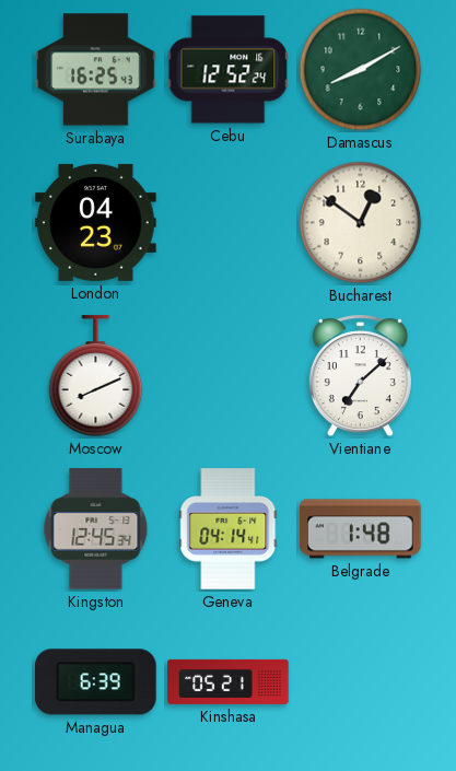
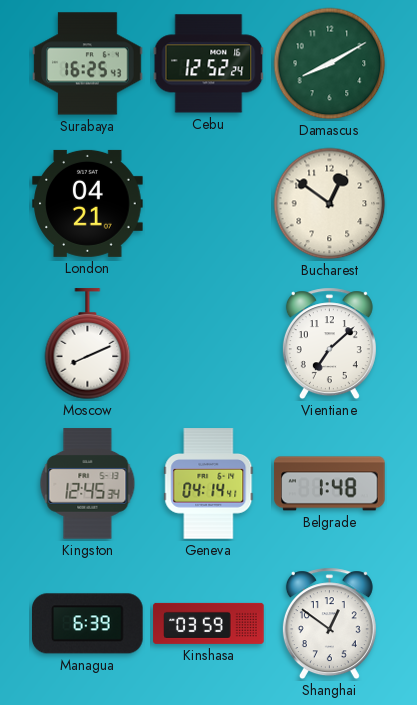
London: 04:23 -> 04:21 (88, 203)
Kinshasa: 05:21 -> 03:59 (209, 623)
Shanghai: none -> 12:51 (329, 624)
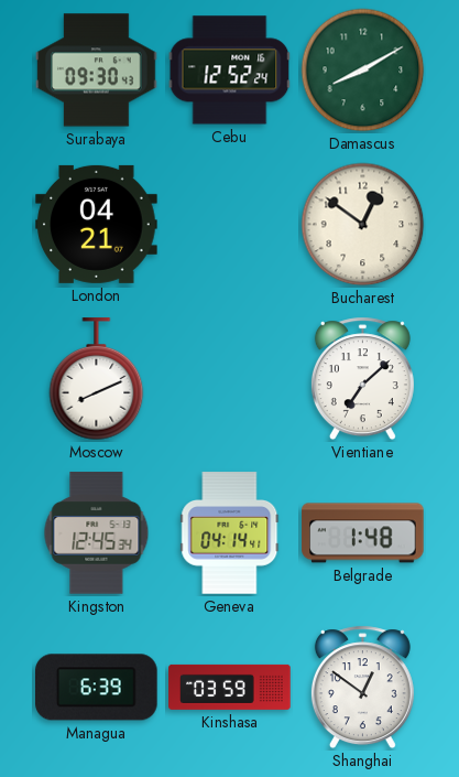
Surabaya: 16:25 -> 09:30 (97, 71)
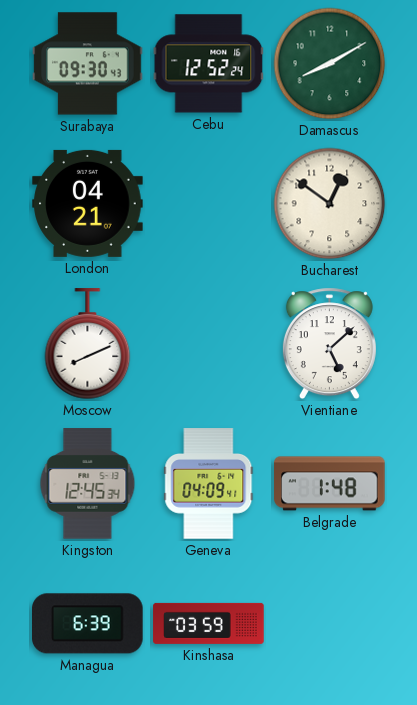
Vientiane: 7:08 -> 5:08 (329, 344)
Geneva: 04:14 -> 04:09 (209, 484)
Shanghai: 12:51 -> none (362, 688)
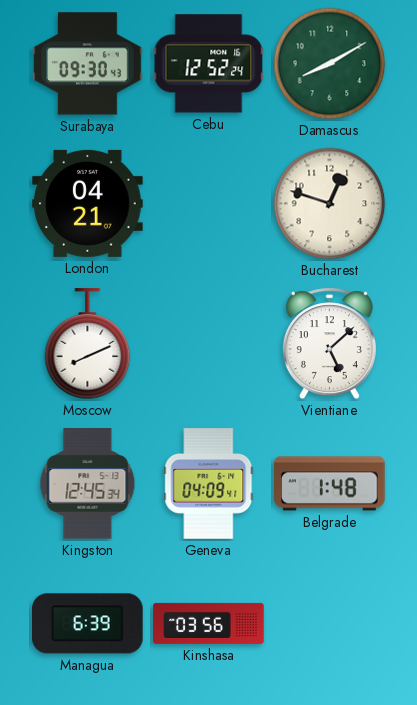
Bucharest: 12:51 -> 12:48 (330, 204)
Kinshasa: 03:59 -> 03:56 (209, 623)
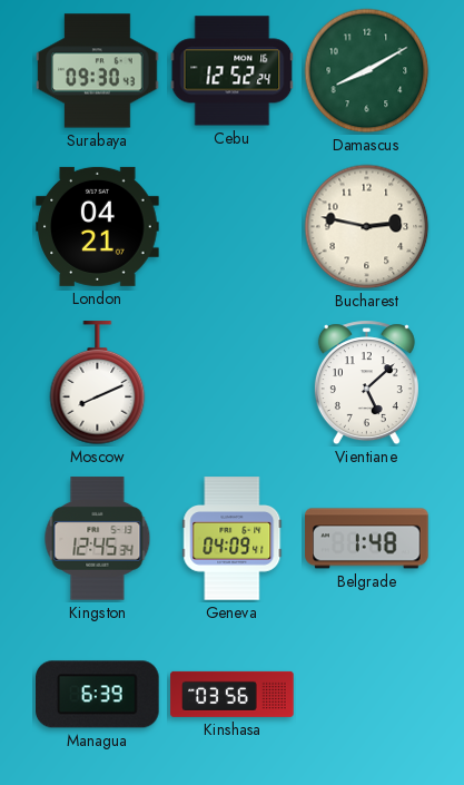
Bucharest: 12:48 -> 2:47 (367, 227)
